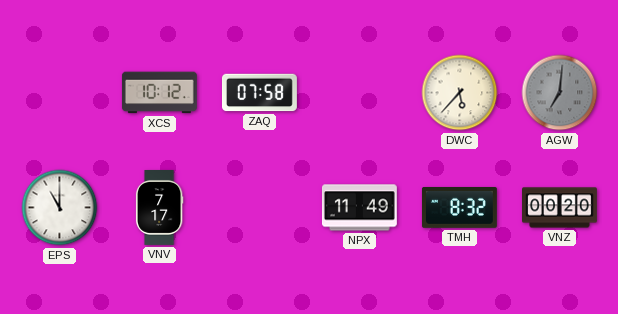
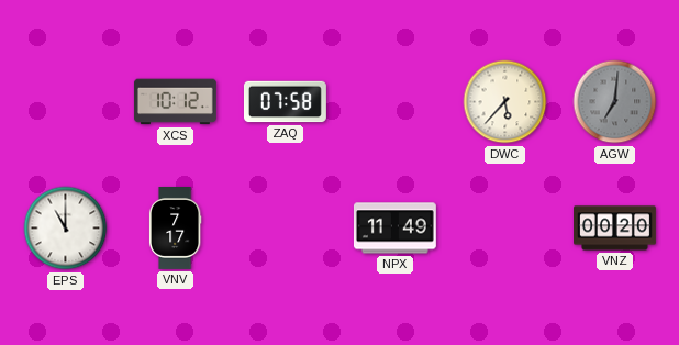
TMH: 8:32 -> none (459, 208)
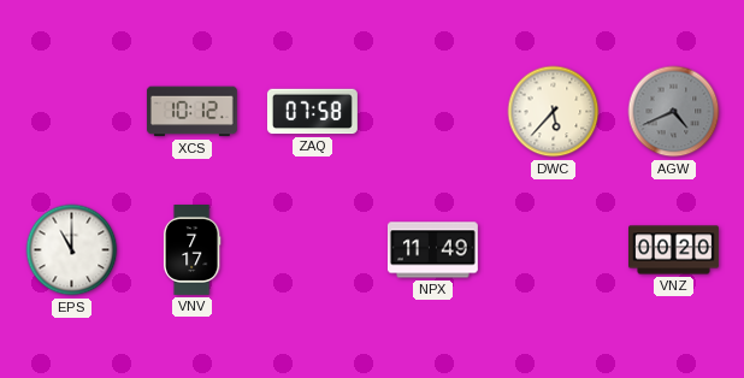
AGW: 7:01 -> 4:41 (674, 112)
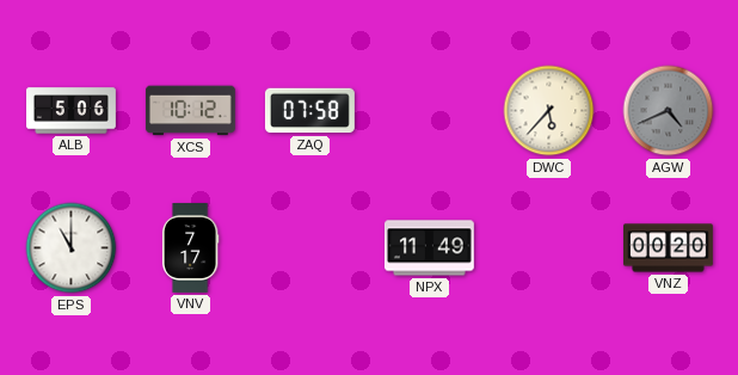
ALB: none -> 5:06 (72, 111)
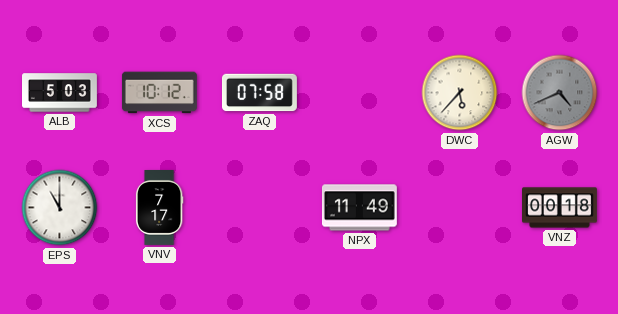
ALB: 5:06 -> 5:03 (60, 93)
VNZ: 00:20 -> 00:18 (560, 208)
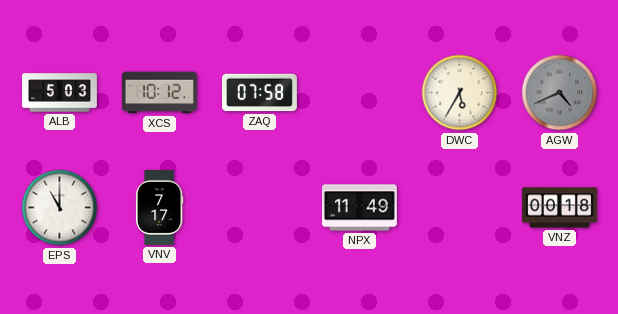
DWC: 5:37 -> 5:35 (460, 93)
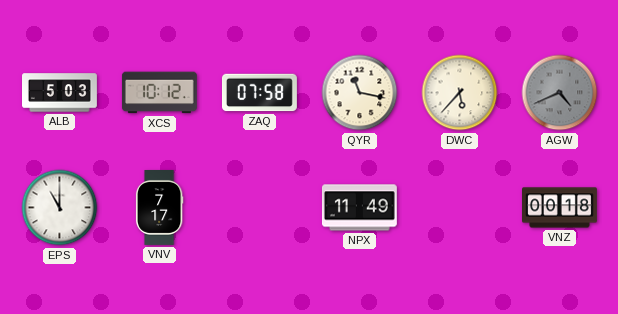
QYR: none -> 11:17 (360, 93)
DWC: 5:35 -> 5:37 (460, 93)
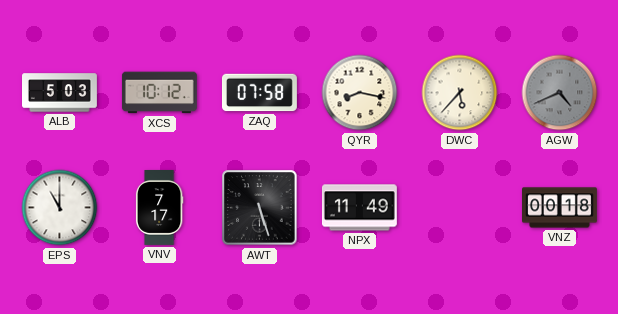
QYR: 11:17 -> 8:17 (360, 93)
AWT: none -> 5:27 (260, 208)
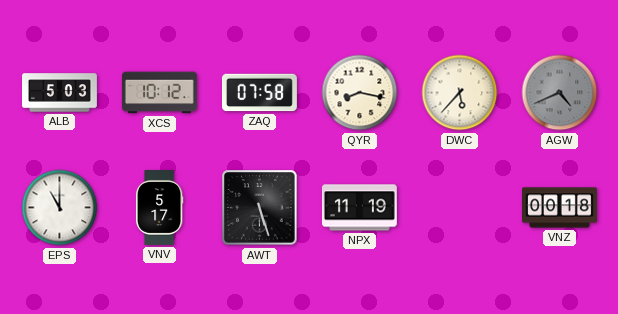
VNV: 7:17 -> 5:17 (159, 208)
NPX: 11:49 -> 11:19 (359, 208)
